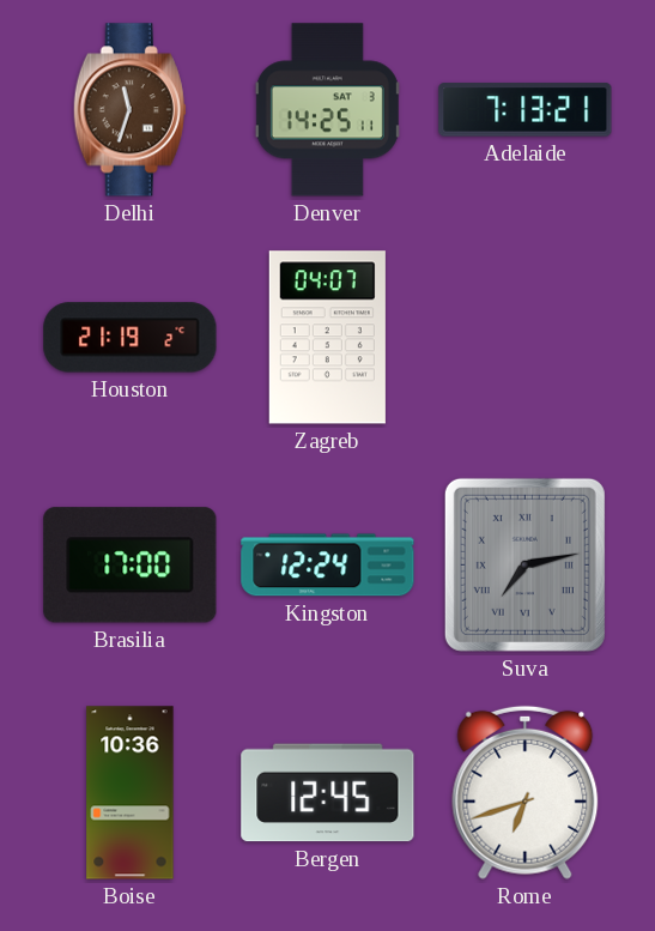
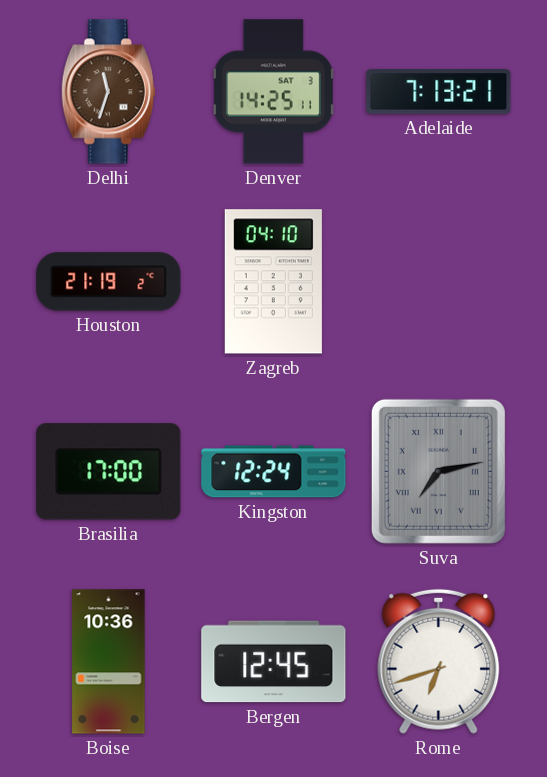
Zagreb: 04:07 -> 04:10 (273, 282)
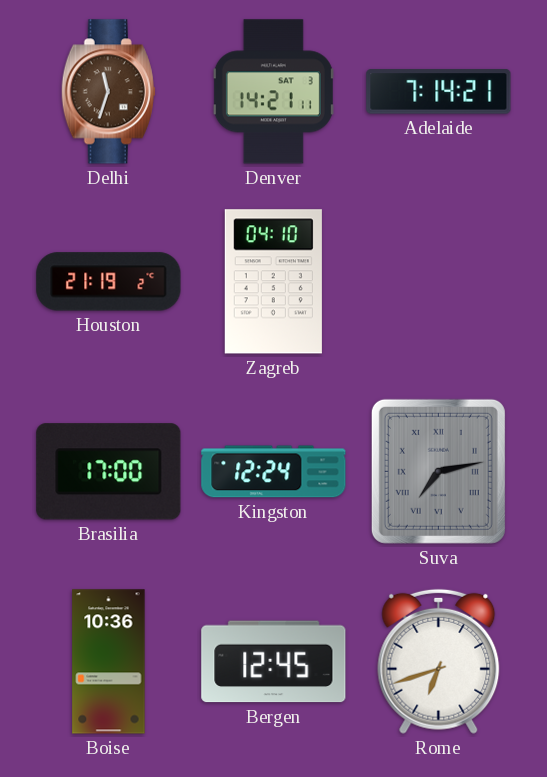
Denver: 14:25 -> 14:21 (273, 92)
Adelaide: 7:13 -> 7:14 (439, 92)
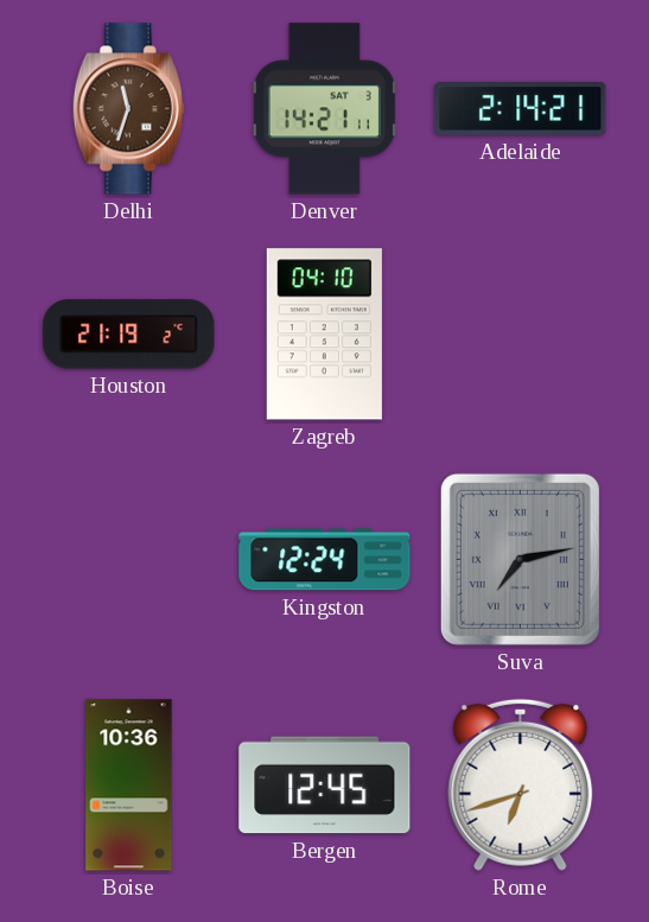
Adelaide: 7:14 -> 2:14 (521, 109)
Brasilia: 17:00 -> none (109, 472)
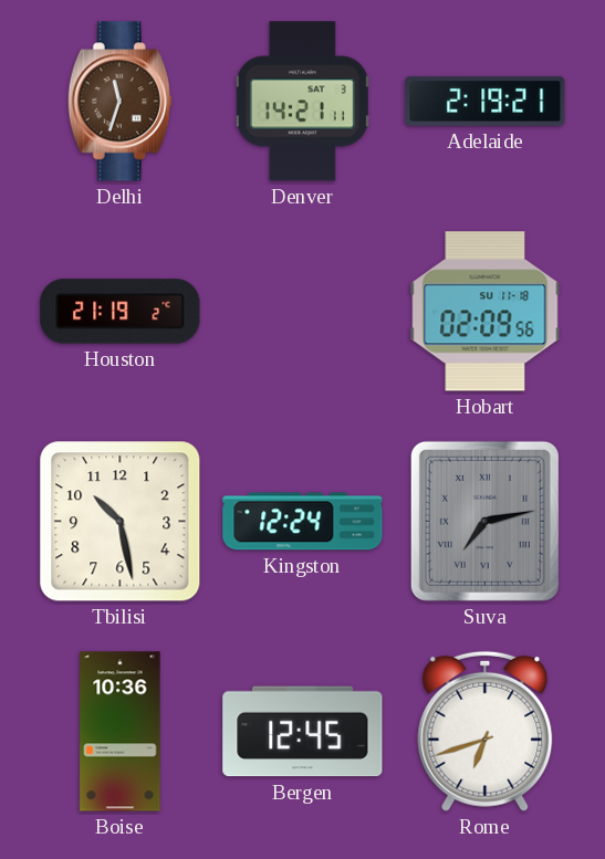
Adelaide: 2:14 -> 2:19 (486, 102)
Zagreb: 04:10 -> none (324, 335)
Hobart: none -> 02:09 (486, 312)
Tbilisi: none -> 10:28 (121, 522)
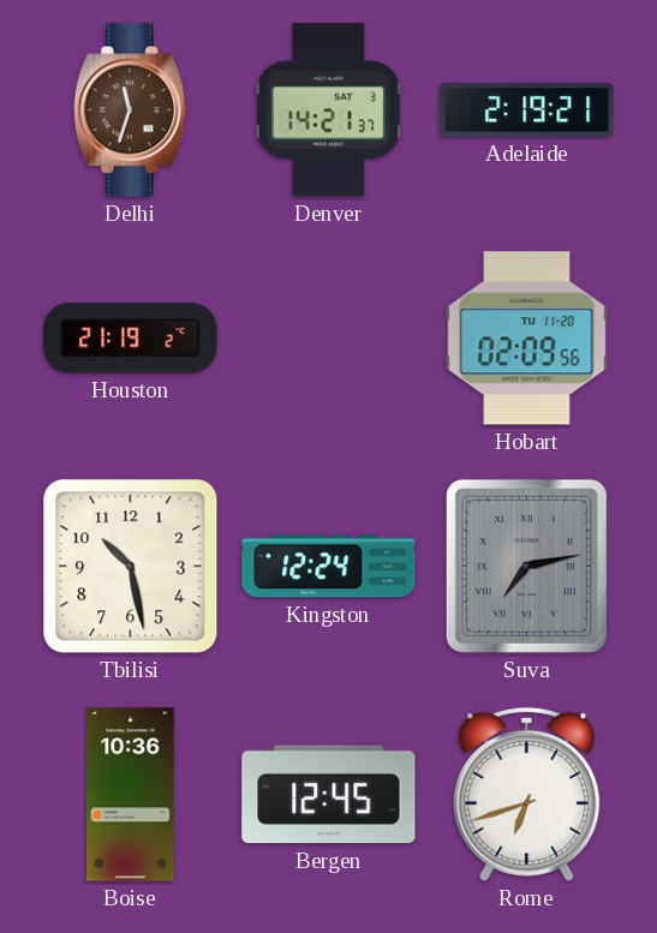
Denver: 14:21:11 -> 14:21:37 (328, 110)
Hobart date: SU 11-18 -> TU 11-20 (527, 339)
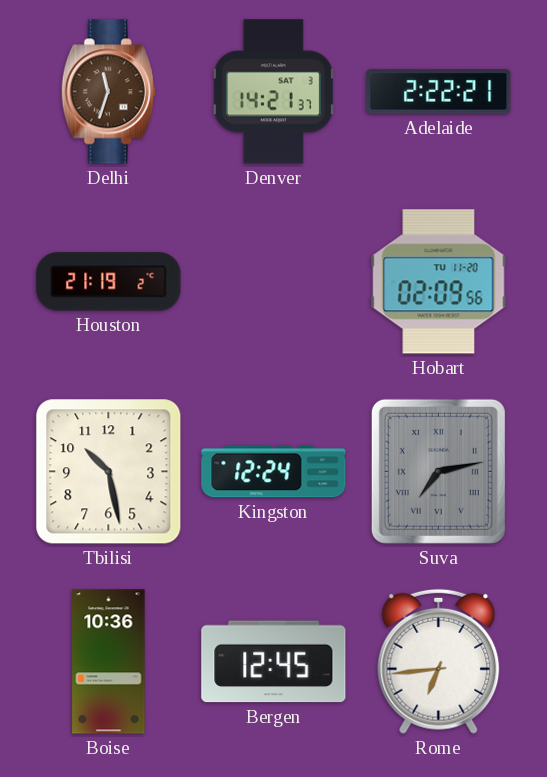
Adelaide: 2:19 -> 2:22 (439, 92)
Rome: 6:42 -> 6:44 (439, 661)
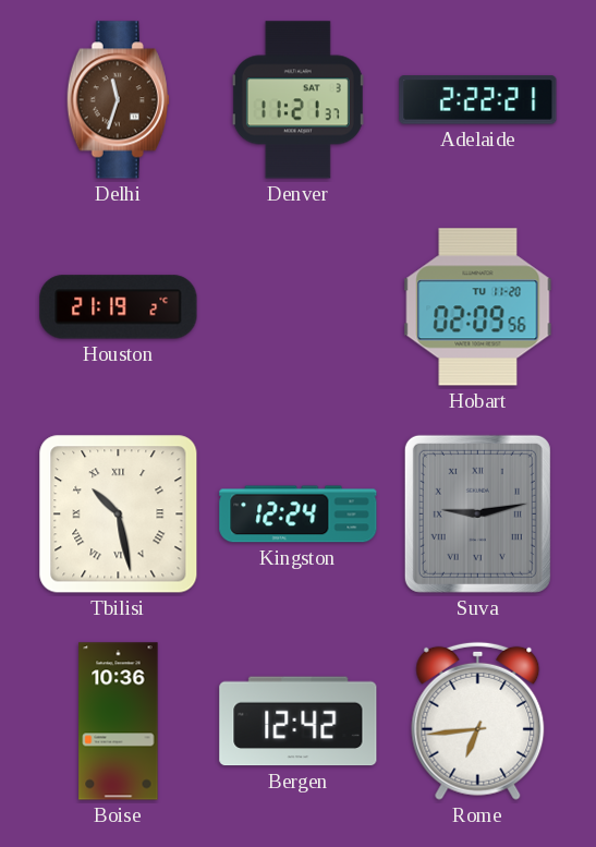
Denver: 14:21 -> 11:21 (297, 100)
Tbilisi numerals: Arabic -> Roman (119, 515)
Suva: 7:13 -> 9:13 (477, 513)
Bergen: 12:45 -> 12:42 (299, 722)
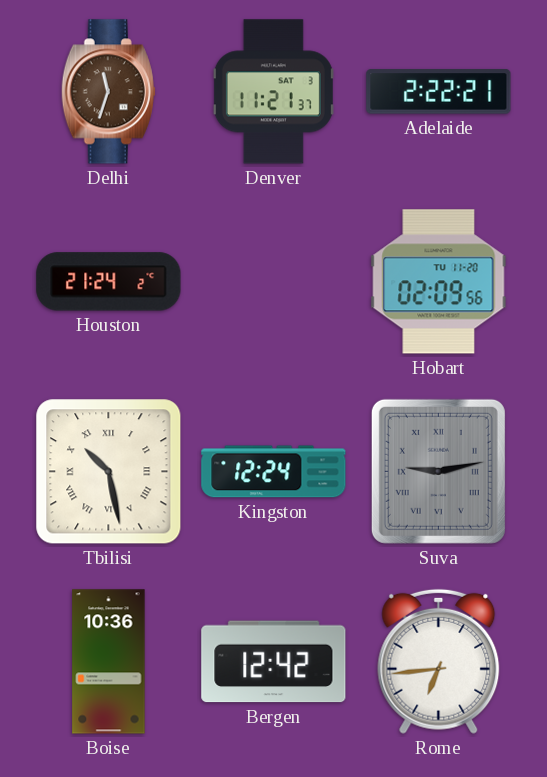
Houston: 21:19 -> 21:24 (109, 282)
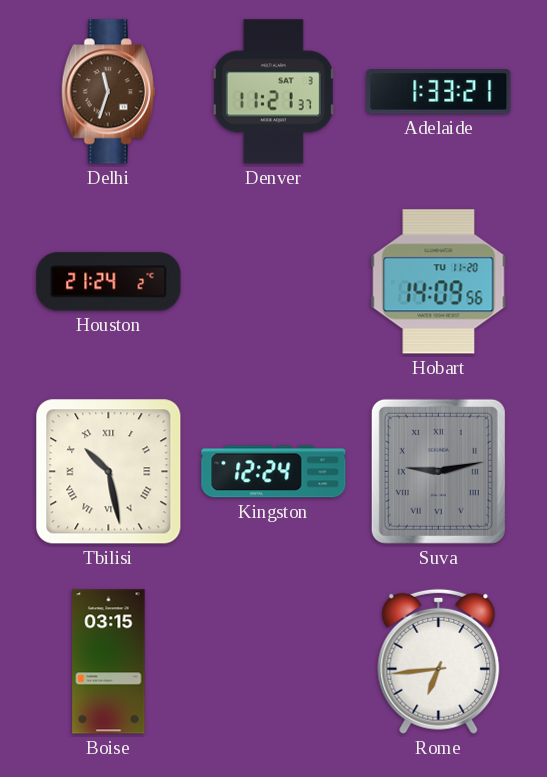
Adelaide: 2:22 -> 1:33 (439, 92)
Hobart: 02:09 -> 14:09 (439, 282)
Boise: 10:36 -> 03:15 (109, 662)
Bergen: 12:42 -> none (274, 662)
